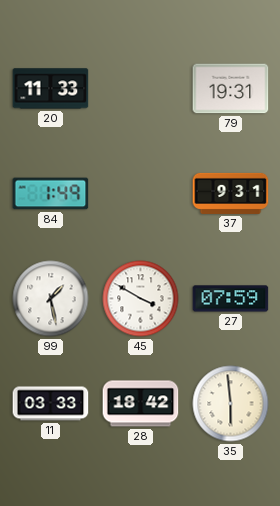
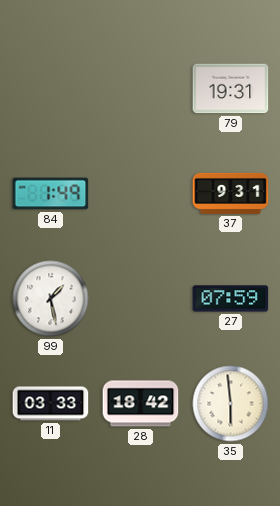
20: 11:33 -> none (51, 89)
45: 3:50 -> none (141, 299)
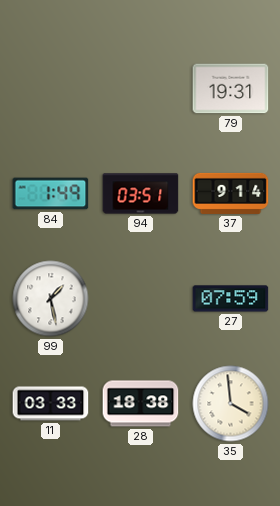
94: none -> 03:51 (141, 194)
37: 9:31 -> 9:14 (231, 193)
28: 18:42 -> 18:38 (141, 404)
35: 5:59 -> 3:59 (231, 404)
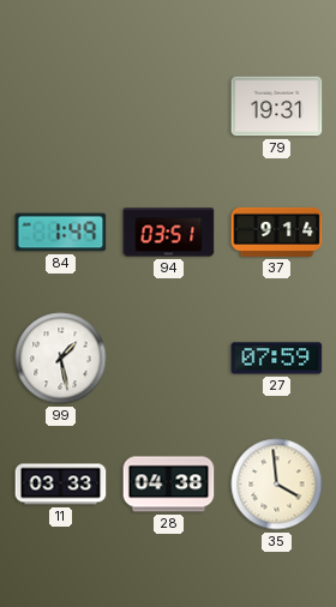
28: 18:38 -> 04:38 (169, 485)
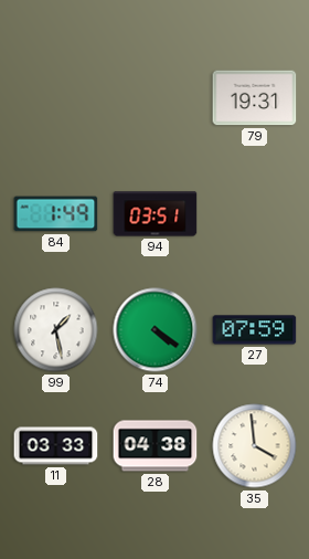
37: 9:14 -> none (277, 232)
74: none -> 4:21 (156, 330)
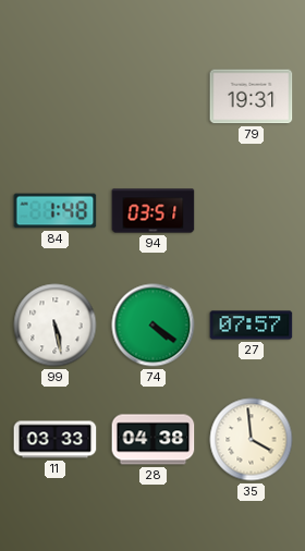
84: 1:49 -> 1:48 (56, 211)
99: 1:28 -> 5:28 (56, 326)
27: 07:59 -> 07:57 (252, 326)
